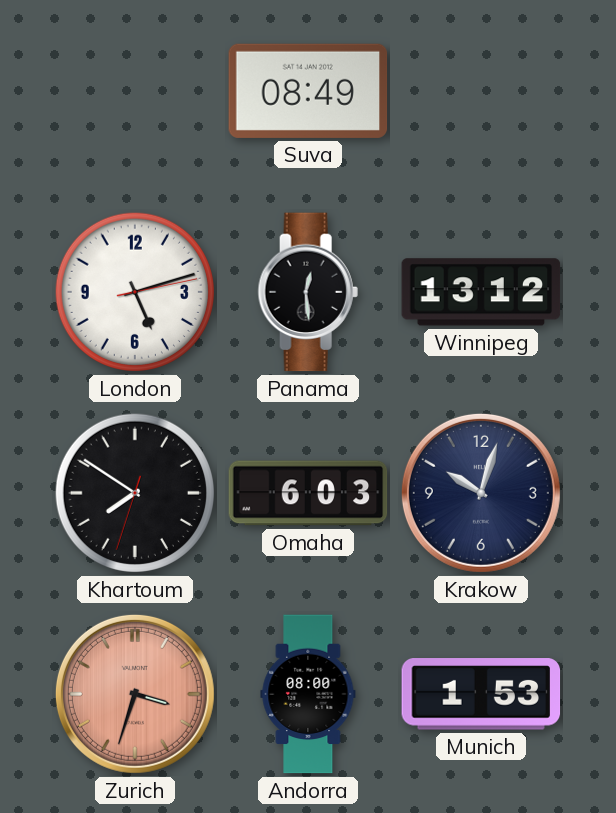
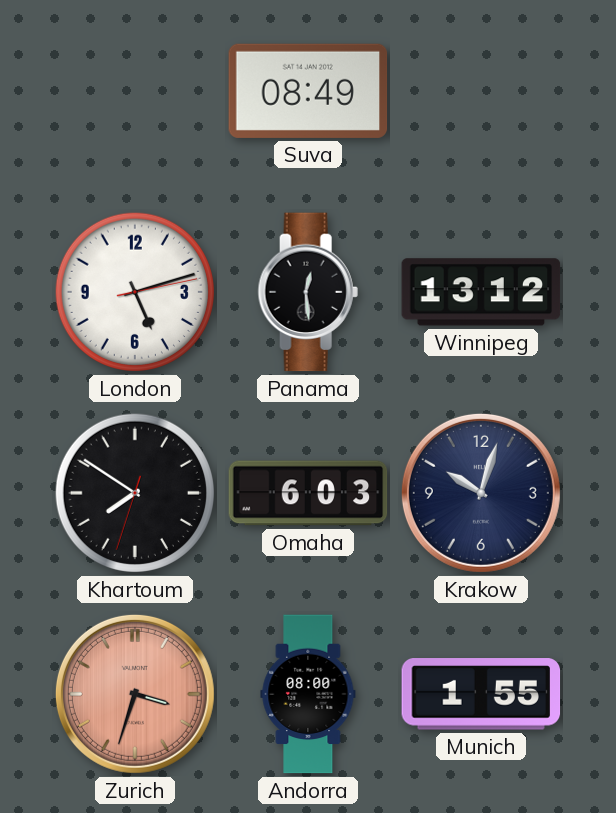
Munich: 1:53 -> 1:55 (481, 694)
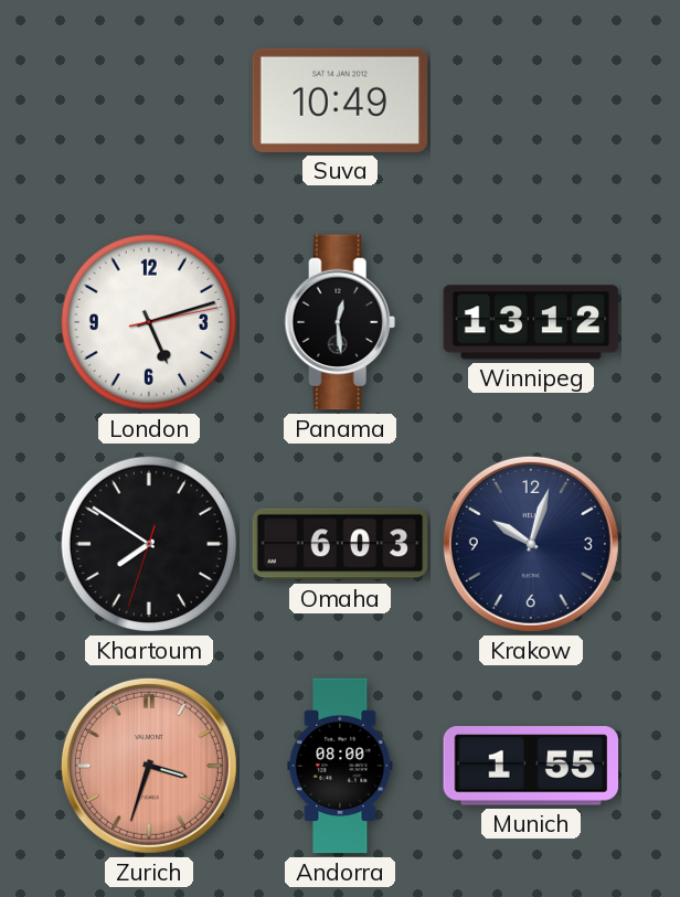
Suva: 08:49 -> 10:49 (340, 100)
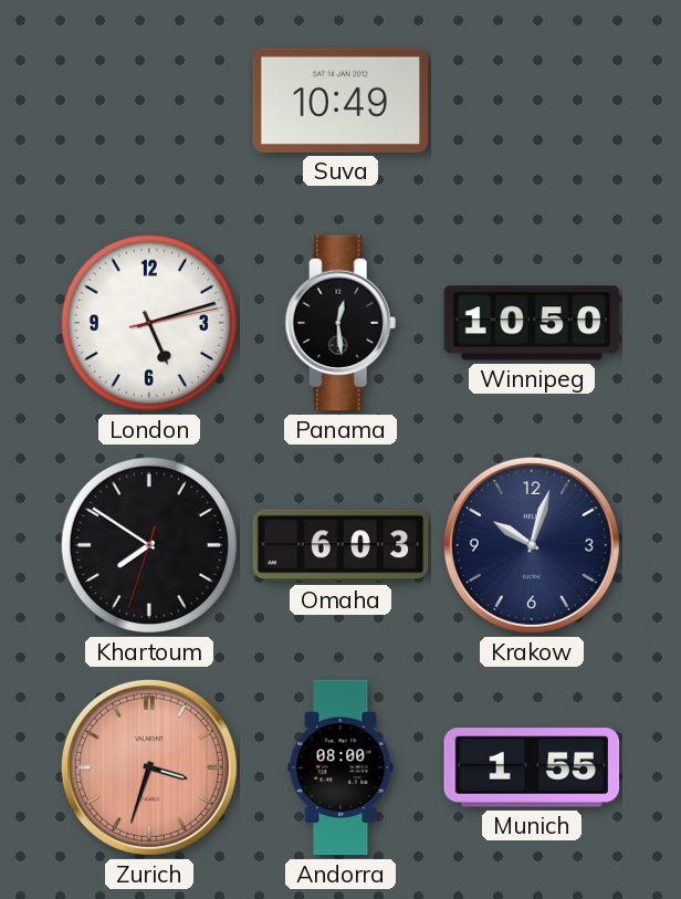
Winnipeg: 13:12 -> 10:50 (532, 323)
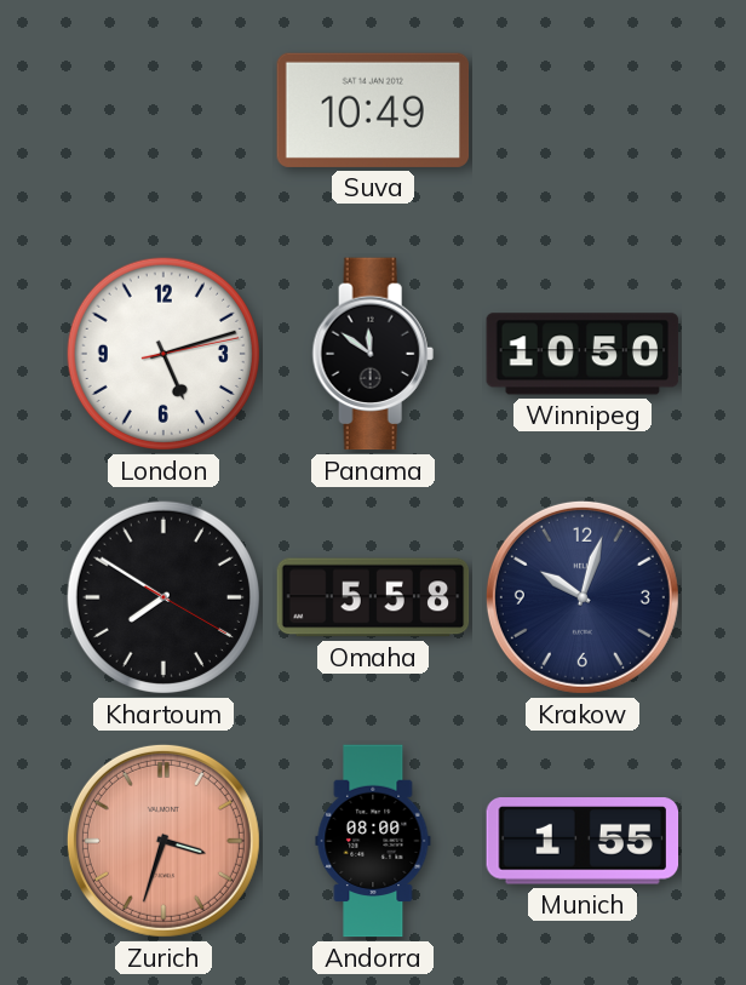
Panama: 12:29 -> 11:51 (373, 354)
Khartoum: 7:50:33 -> 7:50:20 (163, 597)
Omaha: 6:03 -> 5:58 (373, 597)
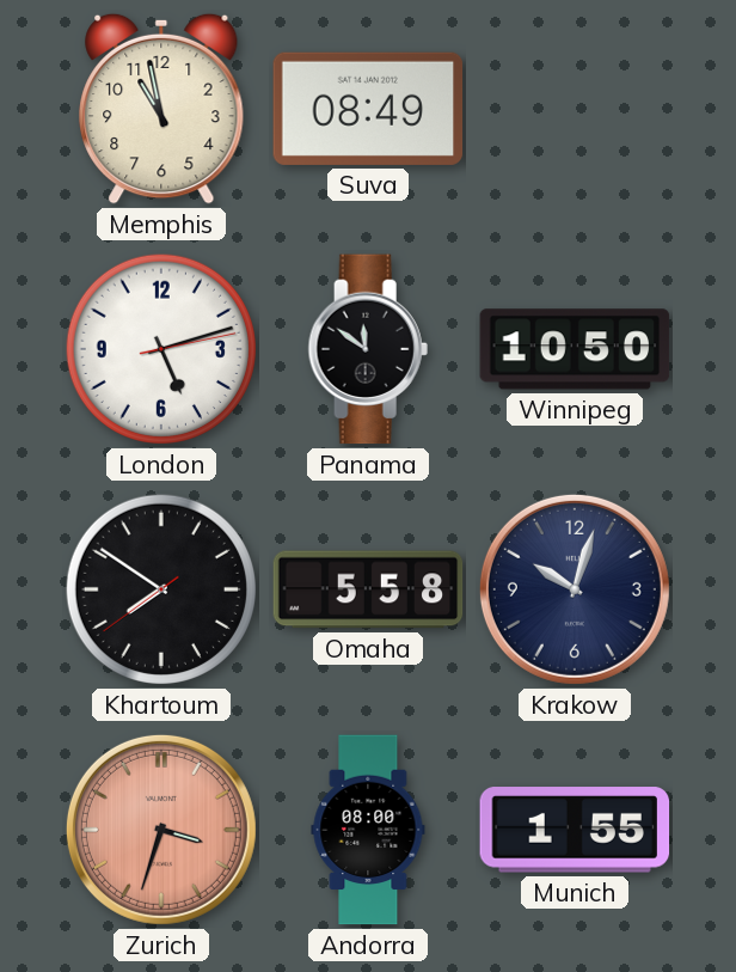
Memphis: none -> 10:58 (161, 109)
Suva: 10:49 -> 08:49 (368, 109)
Khartoum: 7:50:20 -> 7:50:39 (161, 589)
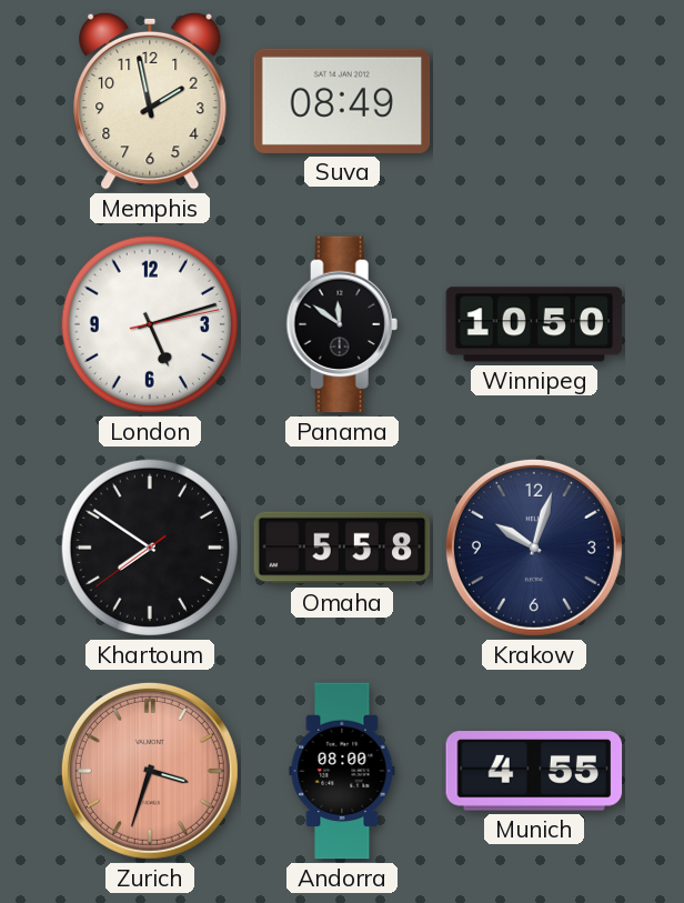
Memphis: 10:58 -> 1:58 (150, 101)
Munich: 1:55 -> 4:55 (534, 771)
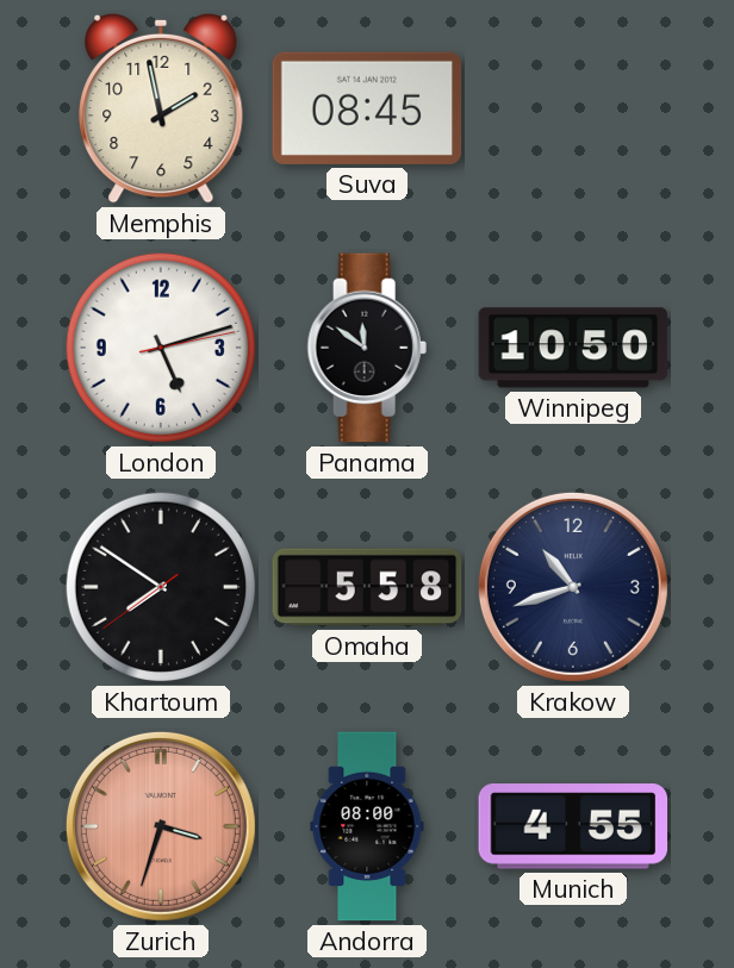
Suva: 08:49 -> 08:45 (367, 108)
Krakow: 10:03 -> 10:42 (573, 587)
